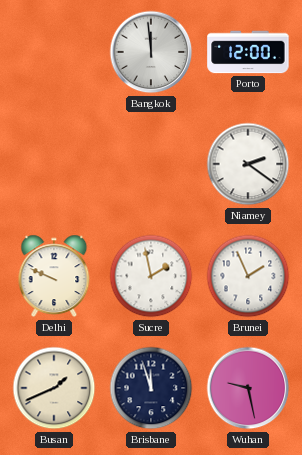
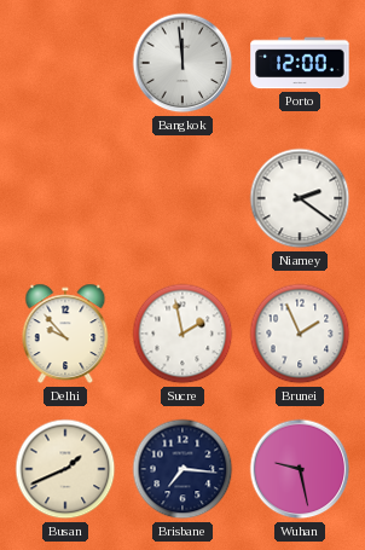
Delhi: 9:49 -> 9:53 (65, 334)
Brisbane: 11:57 -> 7:16 (182, 469)
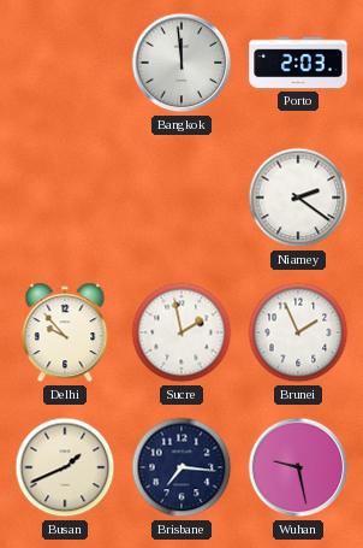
Porto: 12:00 -> 2:03 (298, 63)
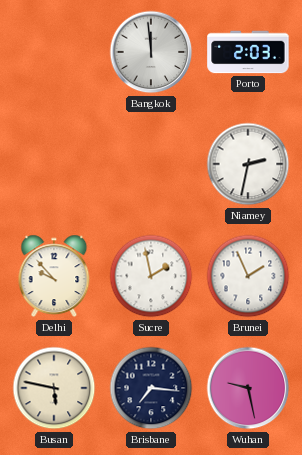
Niamey: 2:21 -> 2:32 (248, 164)
Busan: 1:41 -> 5:47 (54, 388)
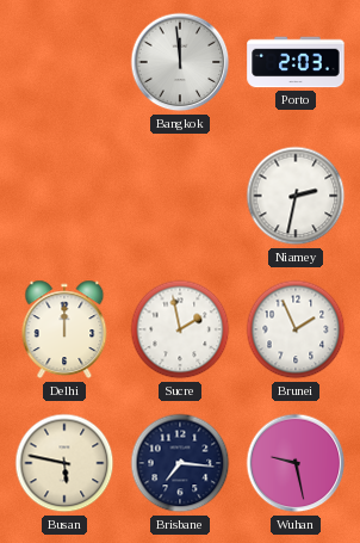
Delhi: 9:53 -> 12:00 (64, 329)
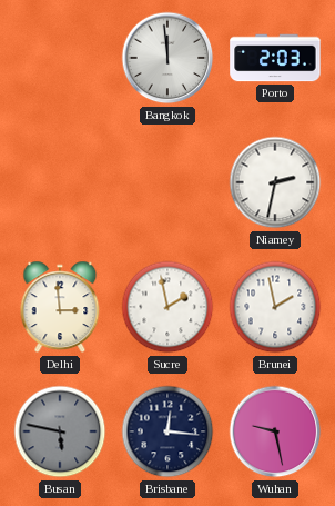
Delhi: 12:00 -> 2:59 (60, 307)
Brunei: 1:56 -> 1:58 (275, 307)
Busan dial: cream -> grey (60, 431)
Brisbane: 7:16 -> 12:16 (167, 431)
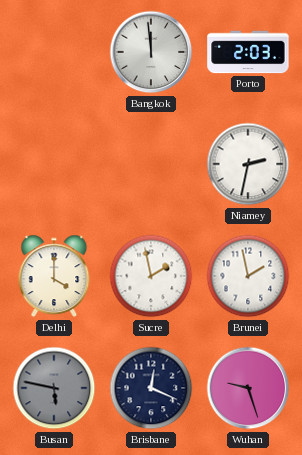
Delhi: 2:59 -> 4:00 (54, 276)
Brisbane: 12:16 -> 12:19 (151, 388)
Wuhan: 9:28 -> 9:27 (248, 388)
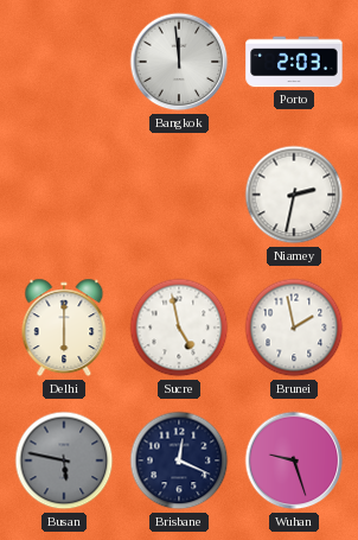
Delhi: 4:00 -> 6:00 (64, 328)
Sucre: 1:58 -> 4:58 (179, 328)
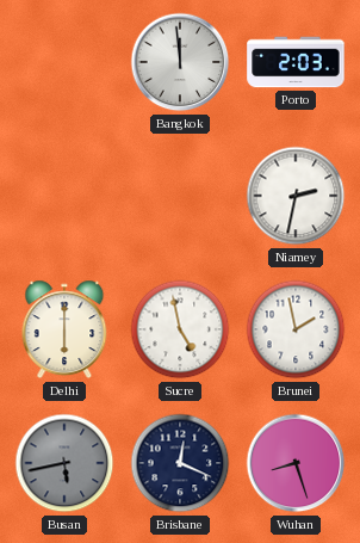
Busan: 5:47 -> 5:43 (64, 463)
Wuhan: 9:27 -> 8:27 (296, 463)
